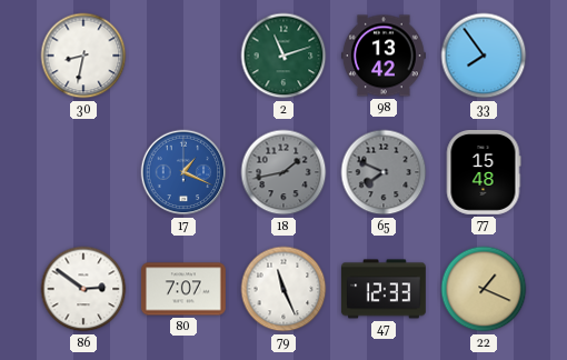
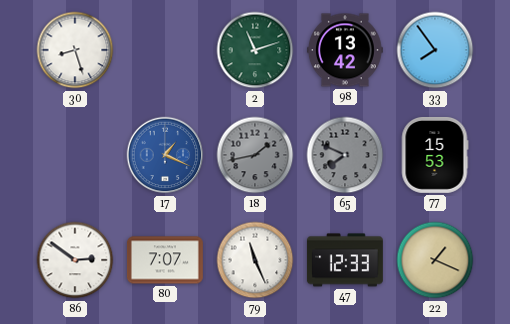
30: 8:32 -> 8:27 (75, 50)
77: 15:48 -> 15:53 (435, 155)
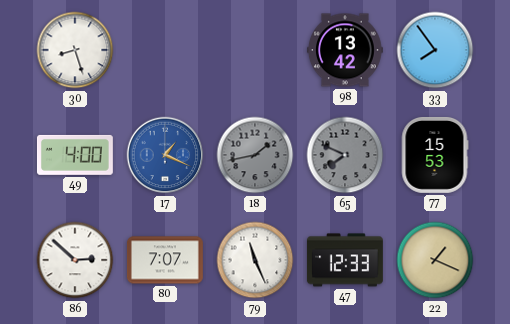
2: 11:12 -> none (255, 50)
49: none -> 4:00 (75, 155)
86: 2:51 -> 2:52 (75, 260)
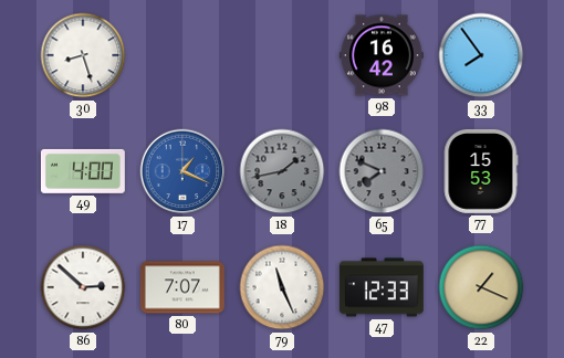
98: 13:42 -> 16:42 (382, 55)
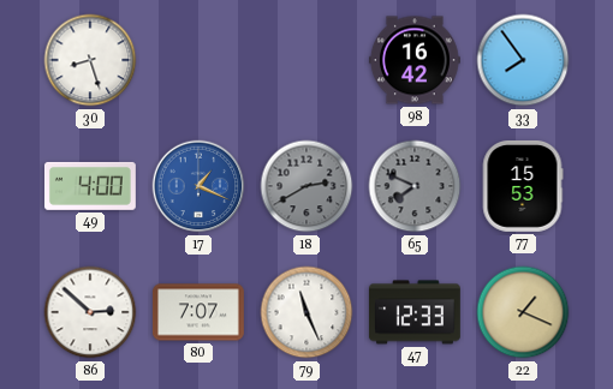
18: 1:43 -> 2:40 (306, 186)
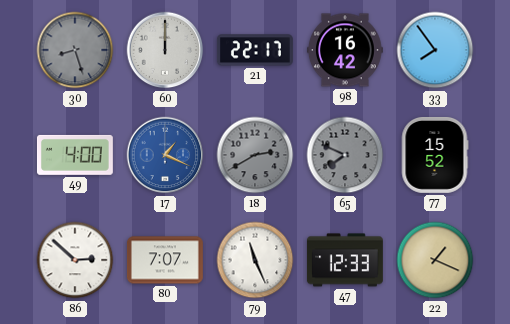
30 dial: white -> grey (75, 50)
60: none -> 12:00 (165, 50)
21: none -> 22:17 (255, 50)
77: 15:53 -> 15:52 (435, 155)
